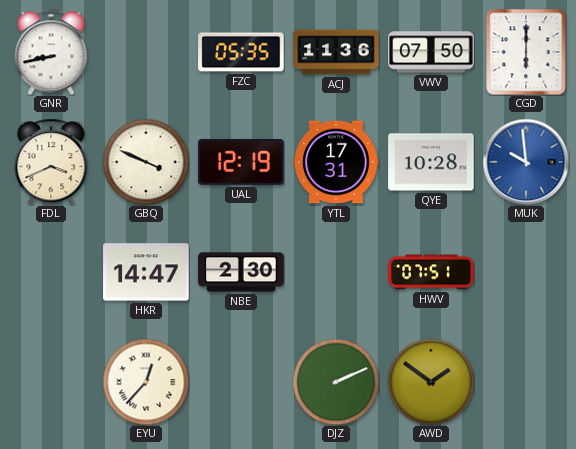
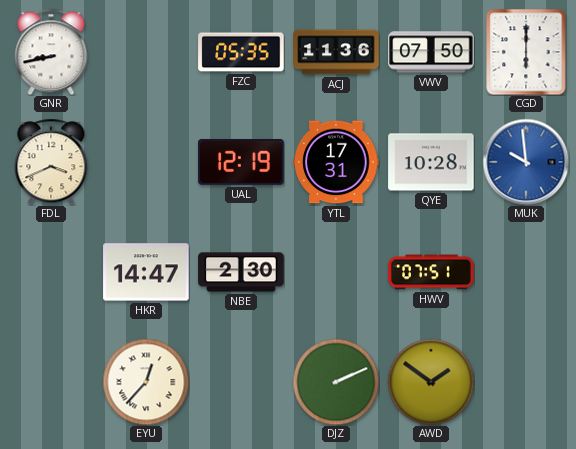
GBQ: 3:49 -> none (146, 162)
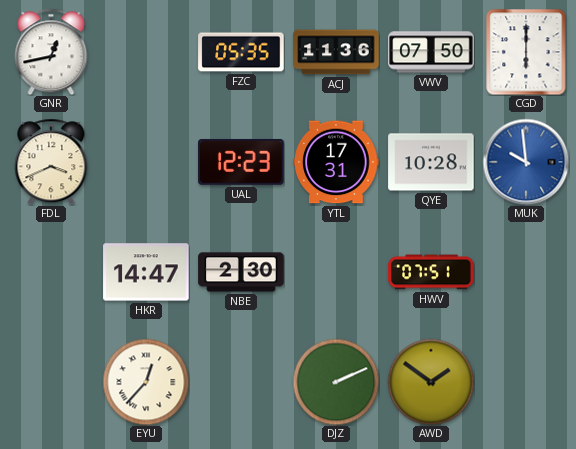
GNR: 8:43 -> 12:43 (51, 52)
UAL: 12:19 -> 12:23 (241, 162)
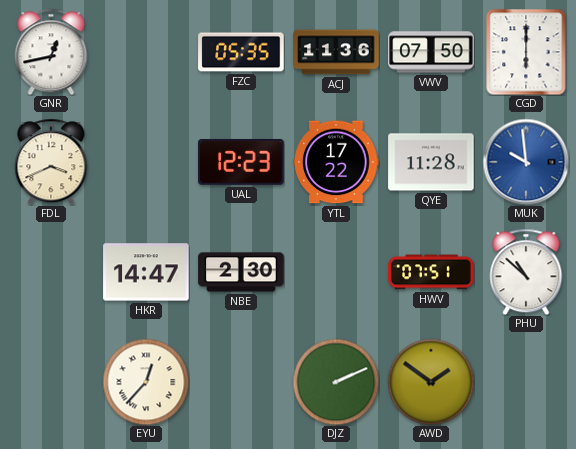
YTL: 17:31 -> 17:22 (336, 162)
QYE: 10:28 -> 11:28 (431, 162)
PHU: none -> 10:52 (526, 272)
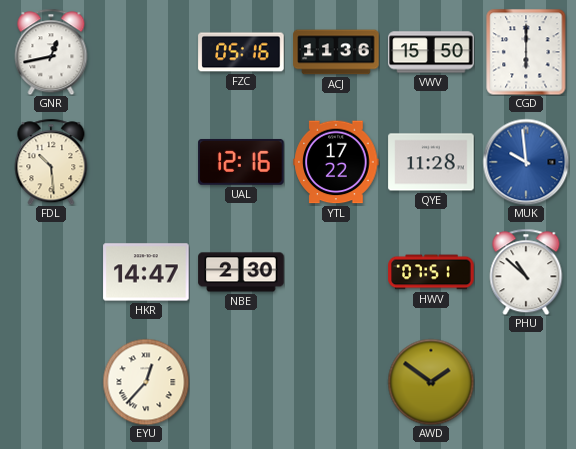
FZC: 05:35 -> 05:16 (241, 52)
VWV: 07:50 -> 15:50 (431, 52)
FDL: 3:41 -> 10:29 (51, 162)
UAL: 12:23 -> 12:16 (241, 162)
DJZ: 2:11 -> none (336, 382)
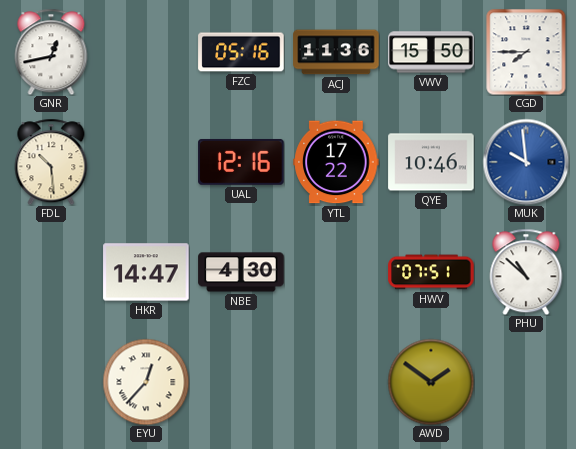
CGD: 6:00 -> 7:45 (526, 52)
QYE: 11:28 -> 10:46 (431, 162)
NBE: 2:30 -> 4:30 (241, 272)
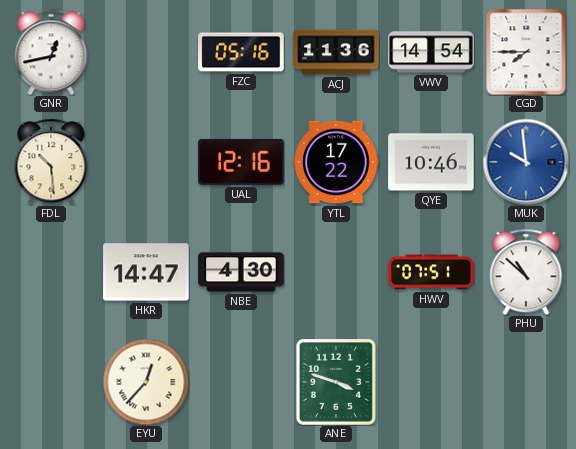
VWV: 15:50 -> 14:54 (431, 52)
ANE: none -> 3:48 (336, 382)
AWD: 1:51 -> none (431, 382)
